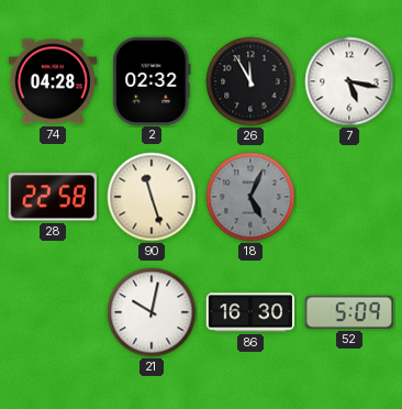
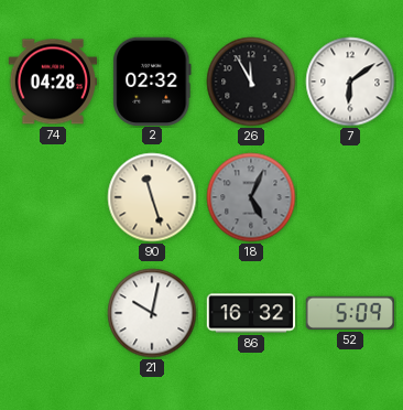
7: 5:17 -> 6:09 (350, 82)
28: 22:58 -> none (53, 197)
86: 16:30 -> 16:32 (251, 313)
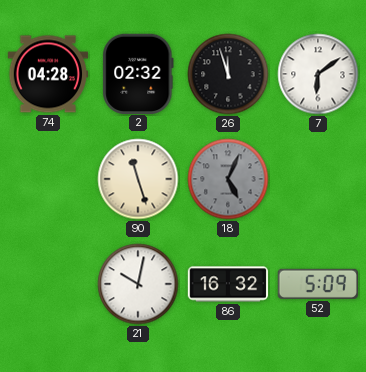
26: 11:55 -> 11:57 (228, 74)
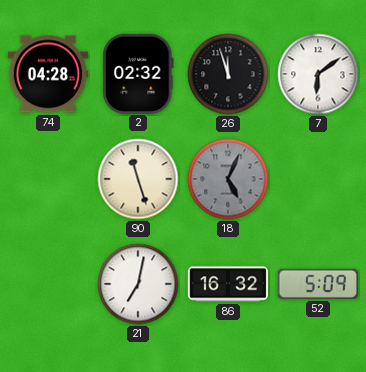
21: 10:02 -> 7:02 (138, 284)
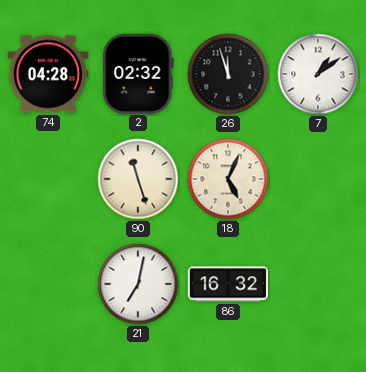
7: 6:09 -> 1:09 (318, 74)
18 dial: grey -> cream (228, 179)
52: 5:09 -> none (317, 284)
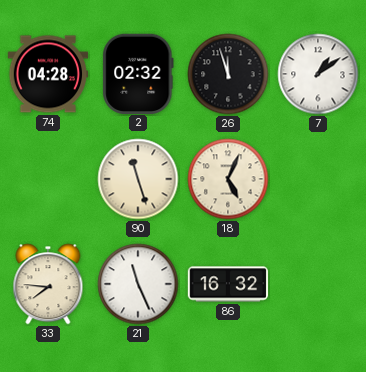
33: none -> 7:46 (48, 284)
21: 7:02 -> 11:26 (138, 284)
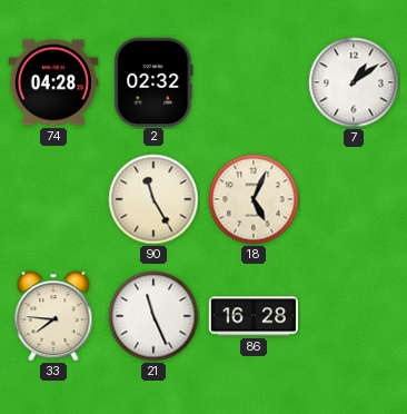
26: 11:57 -> none (228, 74)
90: 11:27 -> 11:25 (153, 199)
86: 16:32 -> 16:28 (254, 316)
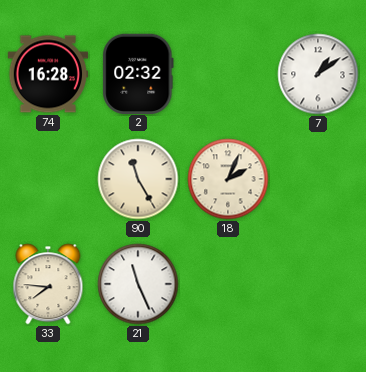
74: 04:28 -> 16:28 (48, 74)
18: 5:04 -> 2:04 (228, 179)
86: 16:28 -> none (254, 316)
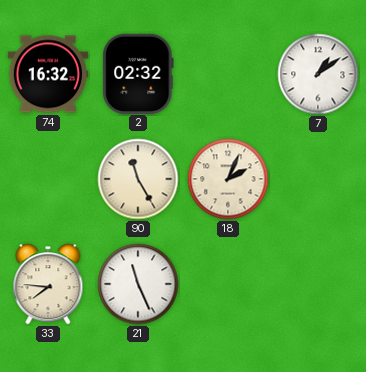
74: 16:28 -> 16:32 (48, 74)
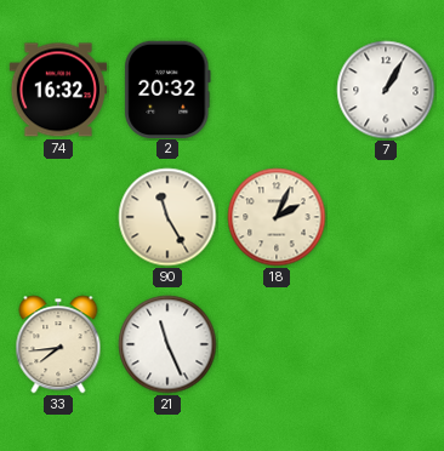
2: 02:32 -> 20:32 (167, 89)
7: 1:09 -> 1:05 (386, 90)
33: 7:46 -> 7:44 (58, 344)
